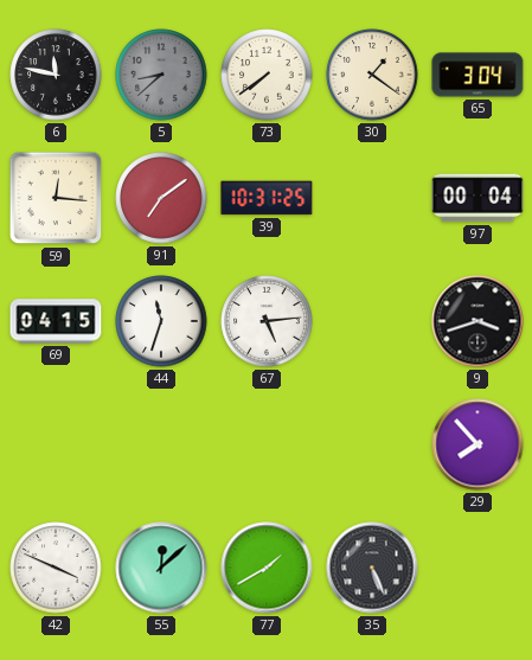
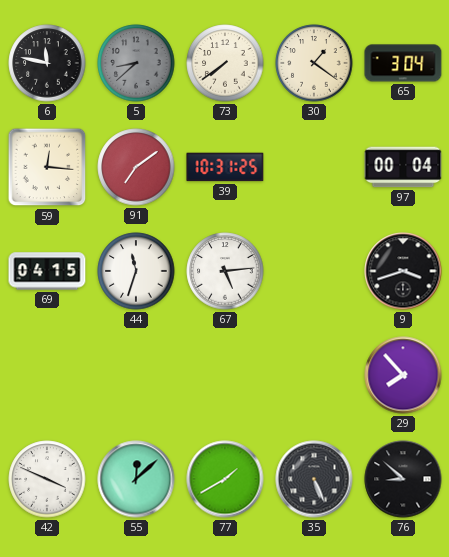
76: none -> 8:52 (403, 479)
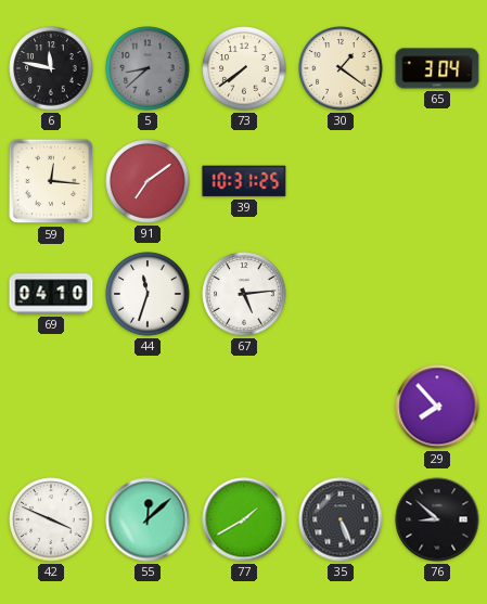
97: 00:04 -> none (403, 167)
69: 04:15 -> 04:10 (51, 294)
9: 3:42 -> none (403, 271)
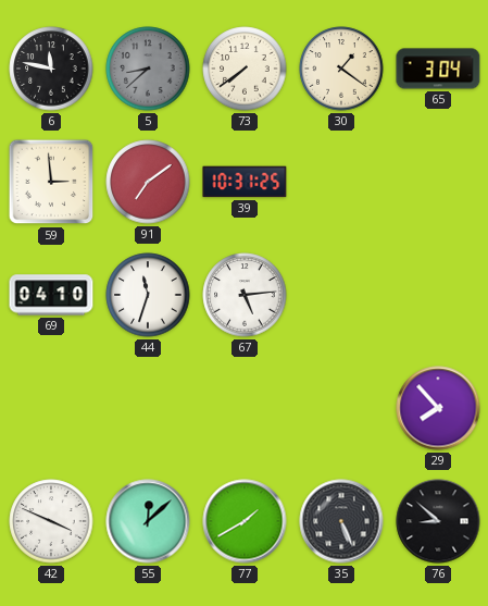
59: 12:16 -> 2:59 (51, 182)
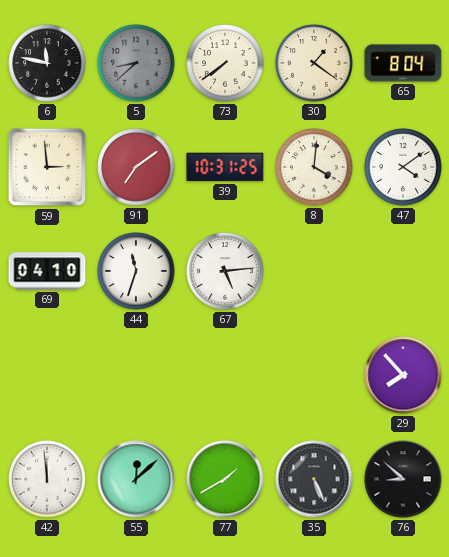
65: 3:04 -> 8:04 (403, 63)
8: none -> 4:01 (314, 167)
47: none -> 4:09 (403, 167)
42: 3:49 -> 11:59 (47, 479)
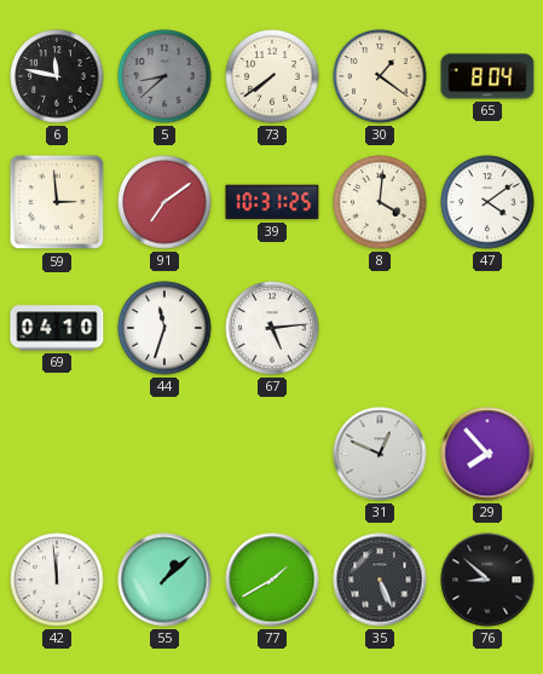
31: none -> 12:49 (380, 454)
55: 12:08 -> 1:08 (164, 580)
